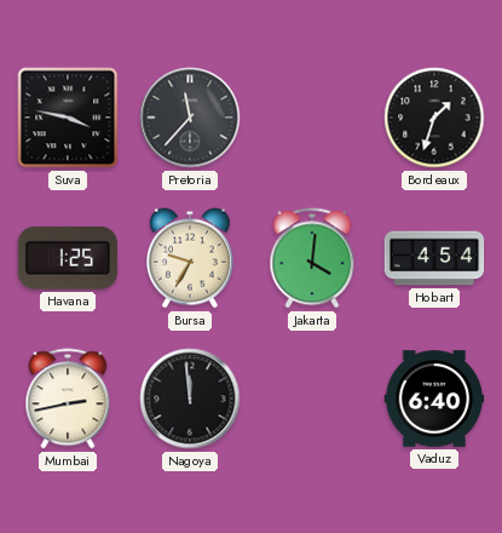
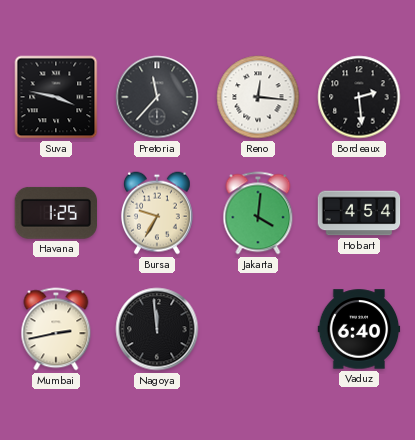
Reno: none -> 12:16 (258, 97)
Bordeaux: 1:33 -> 2:29 (359, 97)
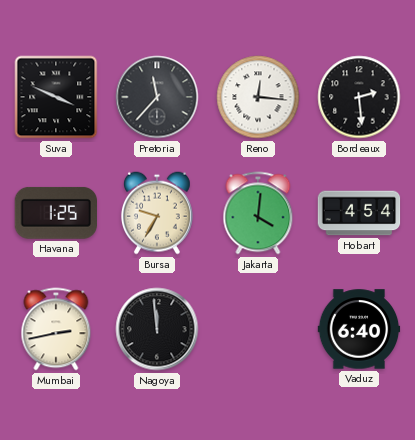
Suva: 3:47 -> 3:49 (56, 97)
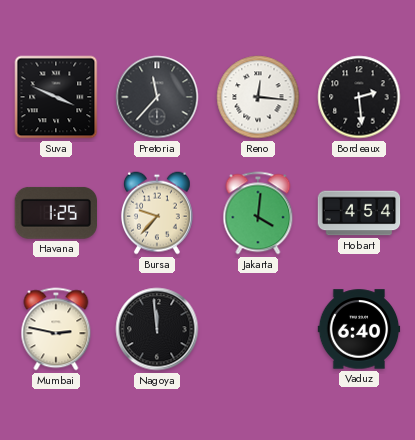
Bursa: 9:35 -> 9:37 (157, 213)
Mumbai: 2:43 -> 2:47 (56, 329)
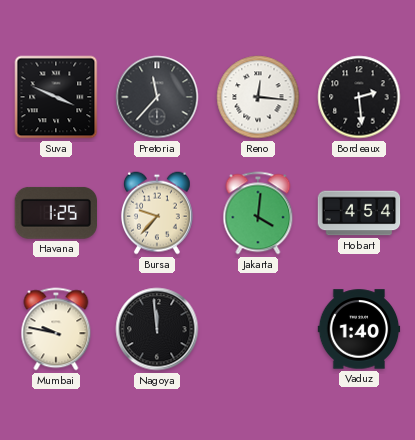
Mumbai: 2:47 -> 9:47 (56, 329)
Vaduz: 6:40 -> 1:40 (359, 329)
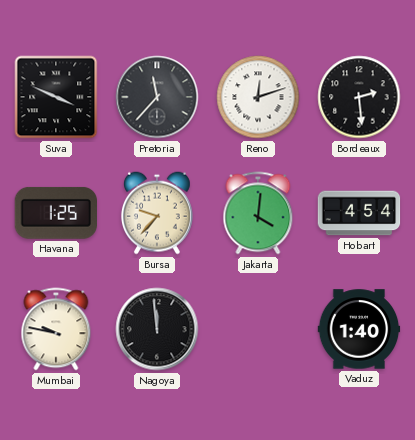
Reno: 12:16 -> 12:12 (258, 97)
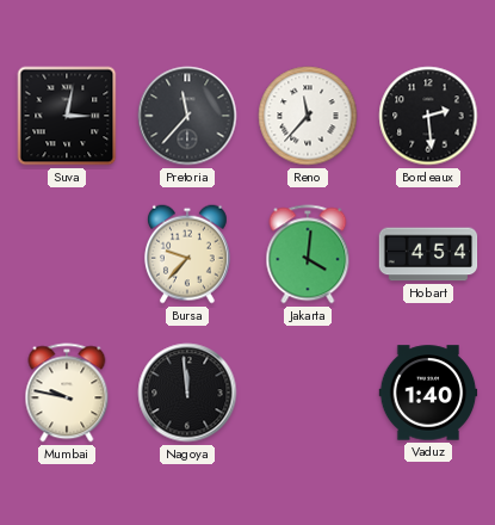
Suva: 3:49 -> 3:02 (67, 116)
Reno: 12:12 -> 11:37 (308, 116)
Havana: 1:25 -> none (55, 213)
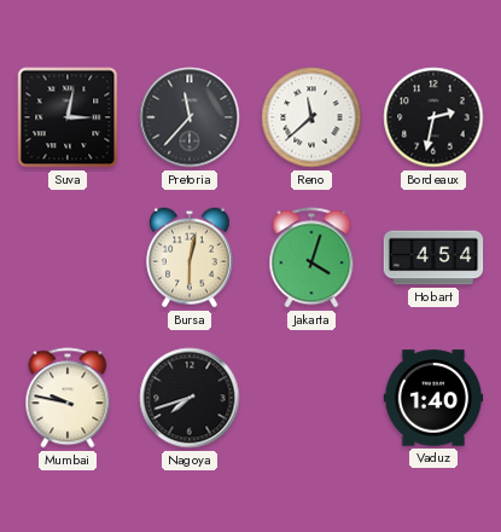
Reno: 11:37 -> 11:38 (311, 117)
Bordeaux: 2:29 -> 2:32 (433, 117)
Bursa: 9:37 -> 6:02 (190, 258)
Jakarta: 4:01 -> 4:03 (311, 258)
Nagoya: 11:59 -> 7:42 (190, 398)
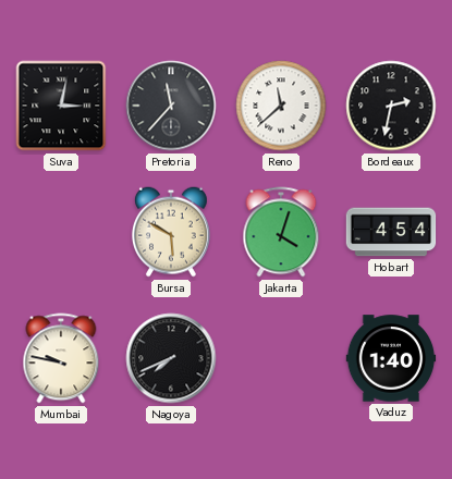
Bursa: 6:02 -> 5:50 (171, 232)
Nagoya: 7:42 -> 7:41 (171, 358)
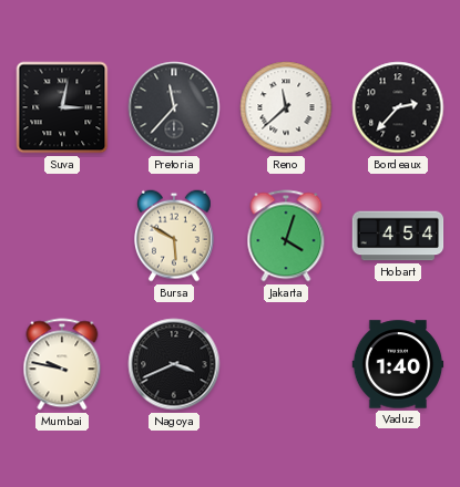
Bordeaux: 2:32 -> 2:37 (398, 107)
Nagoya: 7:41 -> 3:41 (174, 364)
